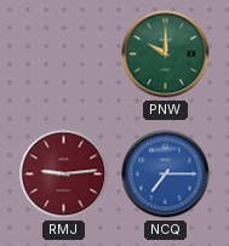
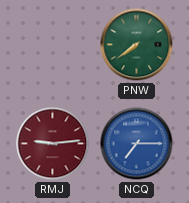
PNW: 10:00 -> 7:39 (137, 45)
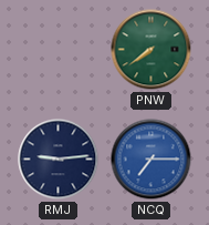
RMJ dial: burgundy -> navy (59, 160)
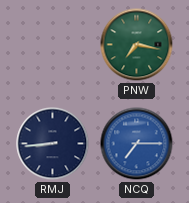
PNW: 7:39 -> 7:17 (137, 45)
RMJ: 9:14 -> 8:44 (53, 144)
